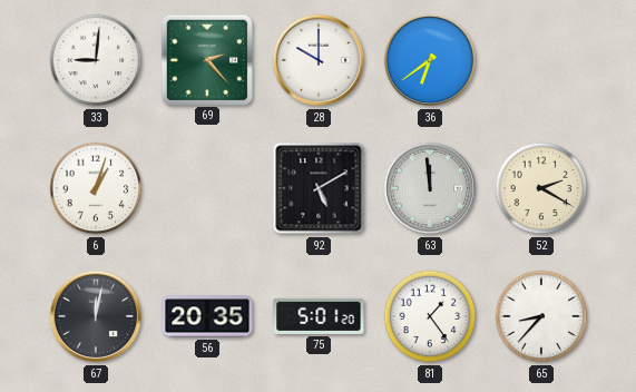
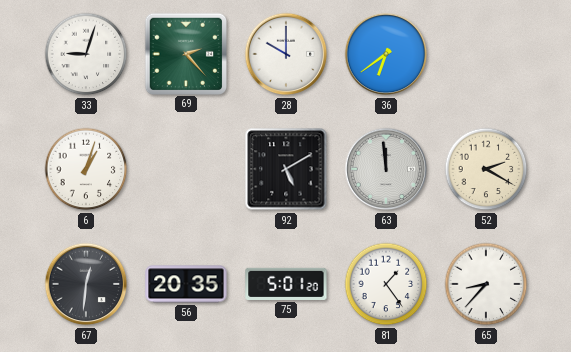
33: 9:01 -> 9:03 (86, 54)
67: 12:02 -> 12:31 (86, 284)
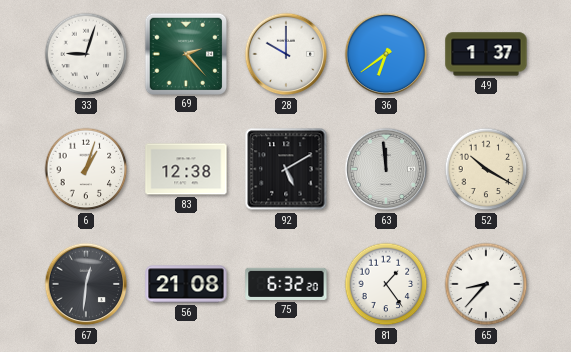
49: none -> 1:37 (486, 54)
83: none -> 12:38 (186, 169)
52: 2:20 -> 10:20 (486, 169)
56: 20:35 -> 21:08 (186, 284)
75: 5:01 -> 6:32 (286, 284)
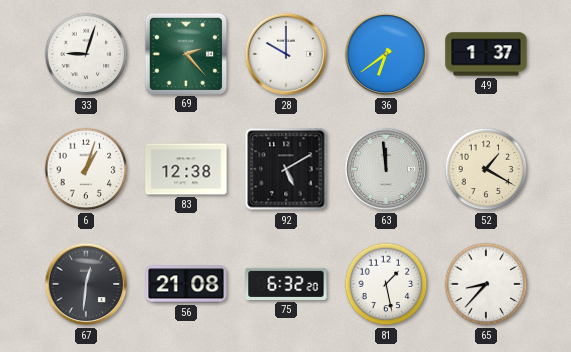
52: 10:20 -> 1:20 (486, 169)
81: 1:24 -> 1:28 (386, 284)
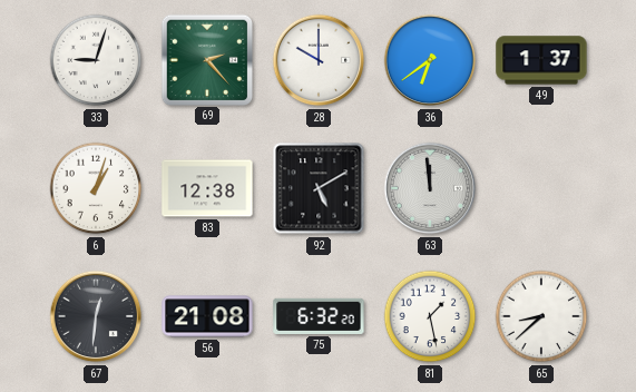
52: 1:20 -> none (486, 169)
65: 8:37 -> 8:38 (541, 316)
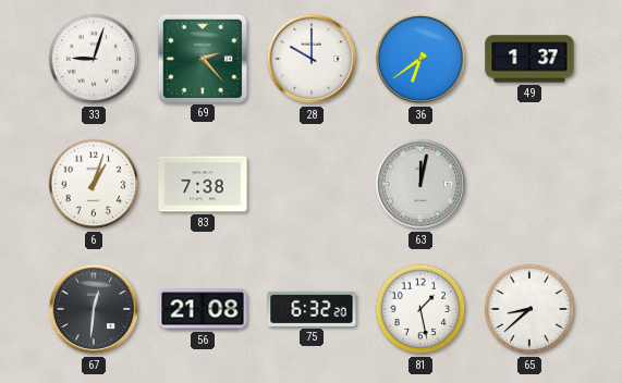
83: 12:38 -> 7:38 (203, 184)
92: 5:10 -> none (319, 188)
63: 11:59 -> 12:02 (420, 184)
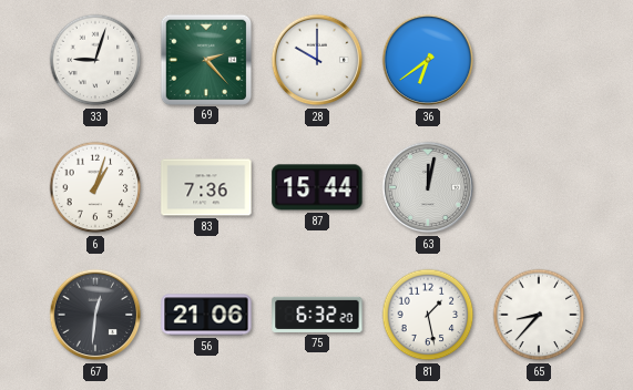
49: 1:37 -> none (529, 59)
83: 7:38 -> 7:36 (206, 187)
87: none -> 15:44 (317, 187)
56: 21:08 -> 21:06 (206, 315)
65: 8:38 -> 8:37 (539, 315)
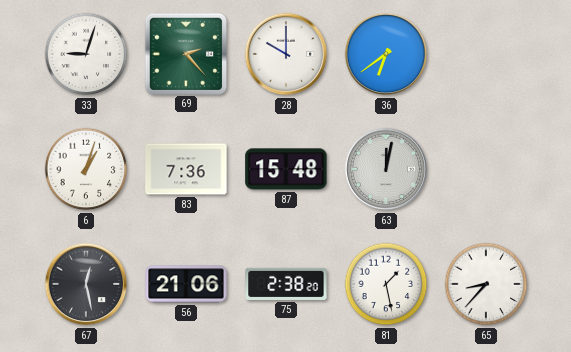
87: 15:44 -> 15:48 (286, 169)
67: 12:31 -> 12:28 (86, 284)
75: 6:32 -> 2:38 (286, 284)
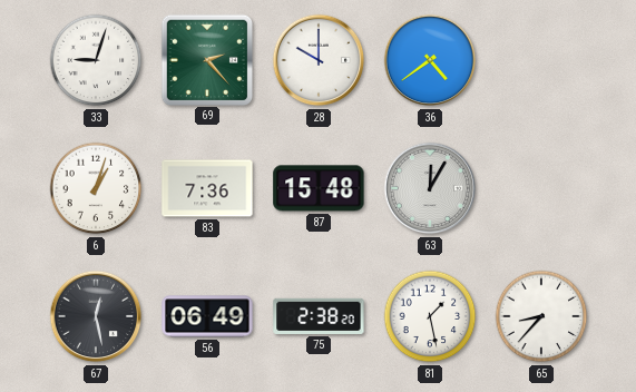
36: 6:39 -> 4:39 (430, 60)
63: 12:02 -> 12:05 (430, 188)
56: 21:06 -> 06:49 (207, 316)
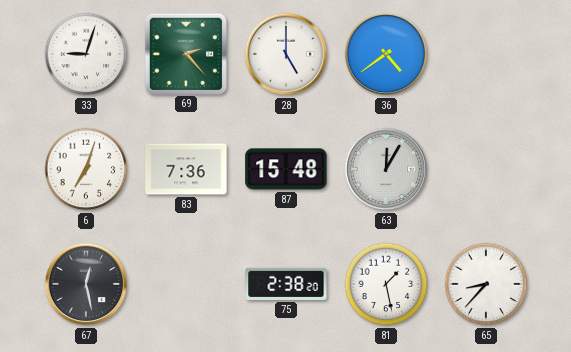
28: 10:00 -> 5:00 (286, 54)
6: 1:03 -> 7:03 (86, 169)
56: 06:49 -> none (207, 316)
